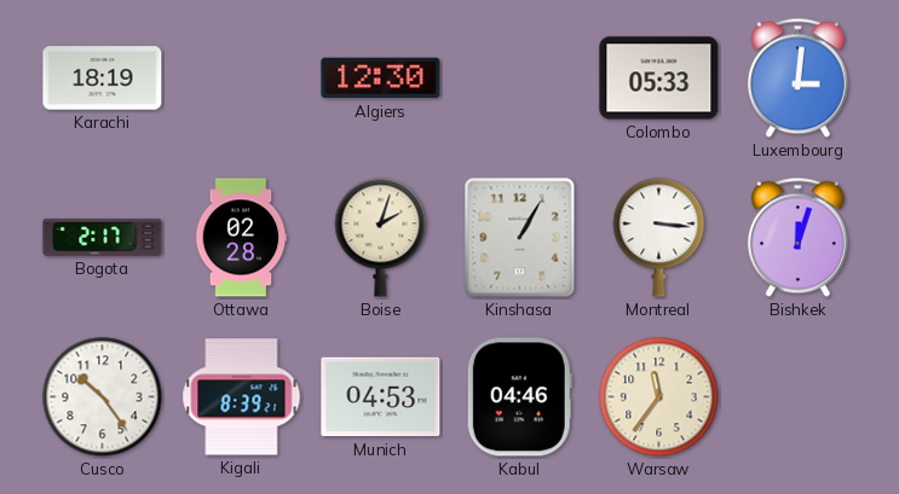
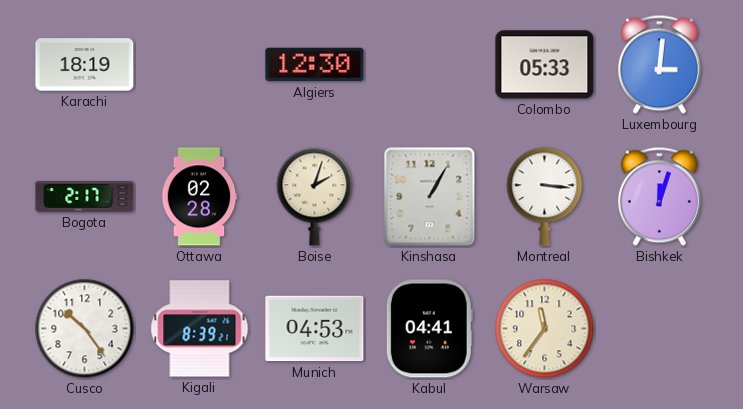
Kabul: 04:46 -> 04:41 (429, 329)
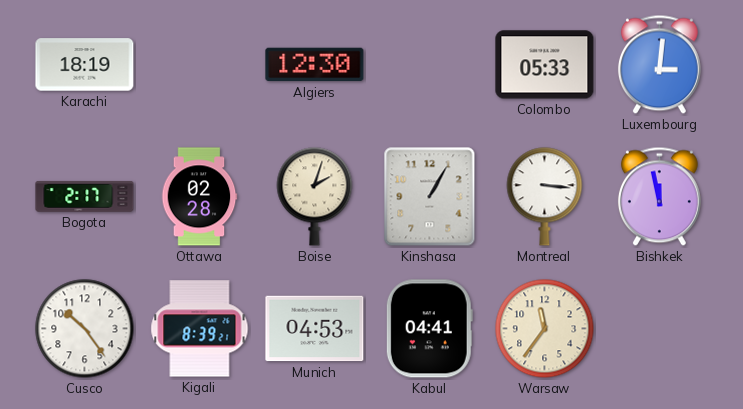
Bishkek: 12:03 -> 11:58 (659, 197)
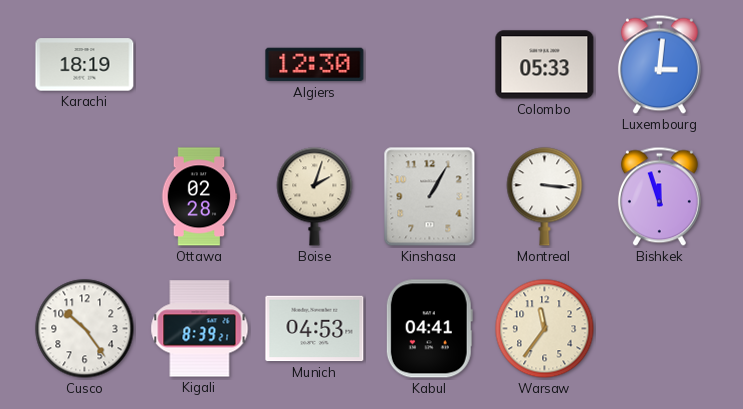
Bogota: 2:17 -> none (85, 197)
Bishkek: 11:58 -> 11:57 (659, 197)
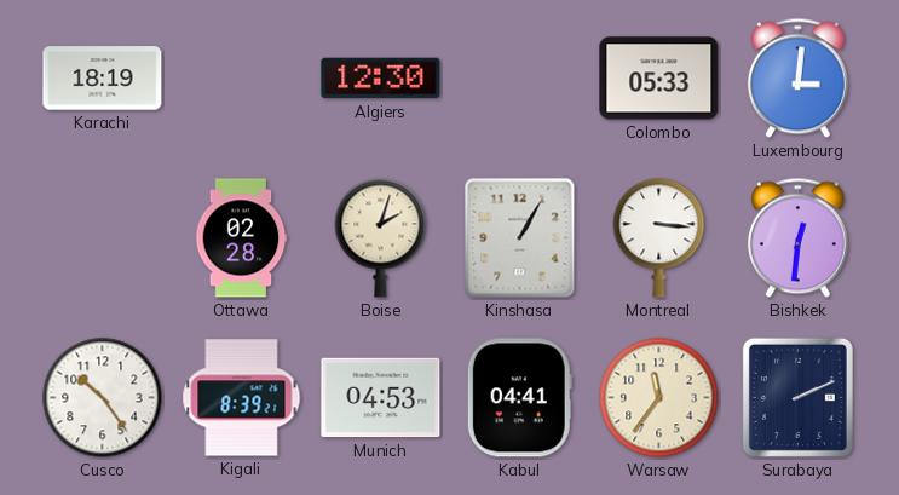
Bishkek: 11:57 -> 12:31 (797, 238)
Surabaya: none -> 2:11 (797, 397)
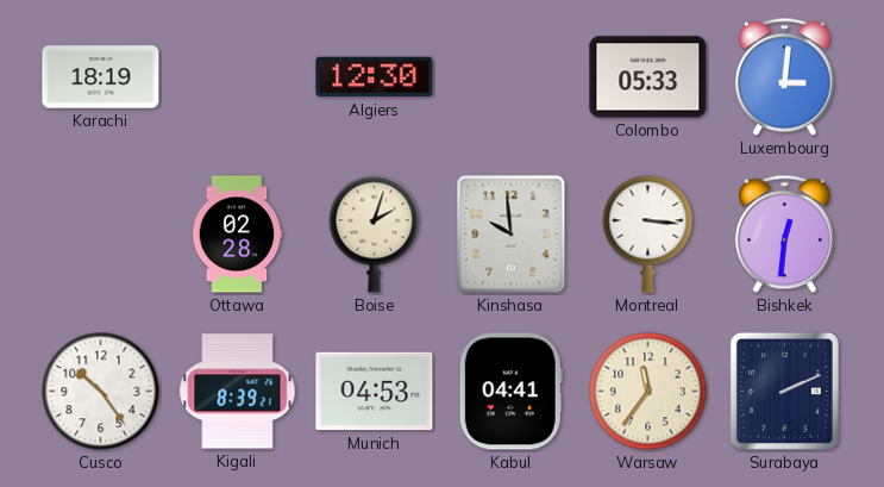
Kinshasa: 1:05 -> 9:59 (512, 235)
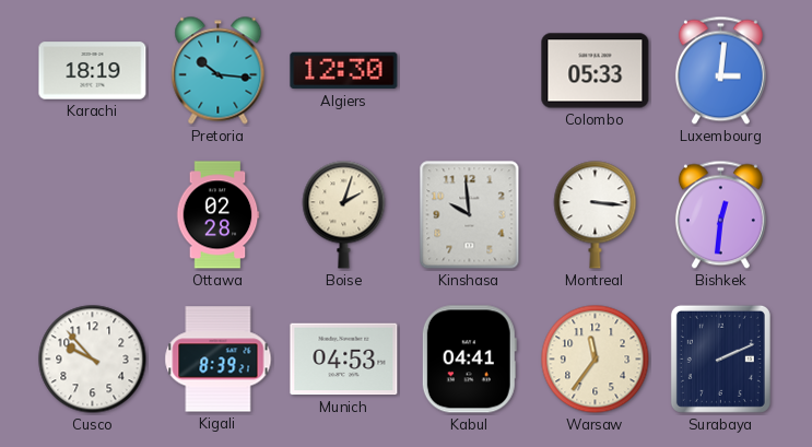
Pretoria: none -> 10:16 (219, 71)
Cusco: 10:24 -> 9:53 (93, 360)
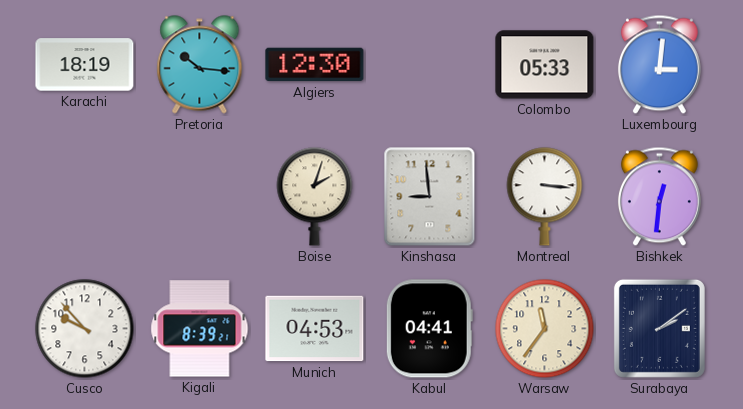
Ottawa: 02:28 -> none (217, 215)
Kinshasa: 9:59 -> 8:59 (430, 197)
Surabaya: 2:11 -> 2:09 (659, 328)
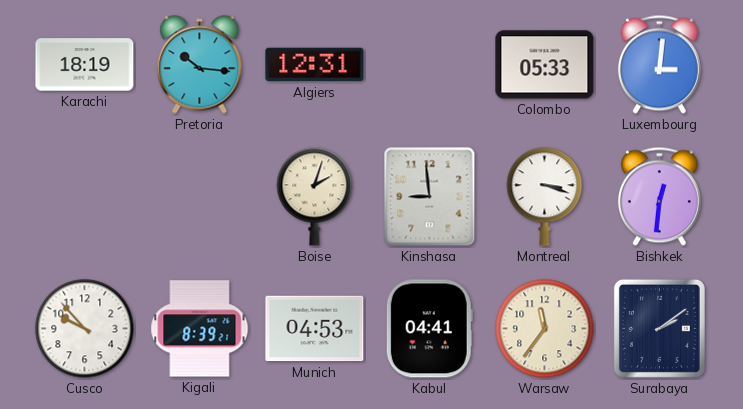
Algiers: 12:30 -> 12:31 (315, 65)
Montreal: 3:16 -> 3:18 (545, 197)
